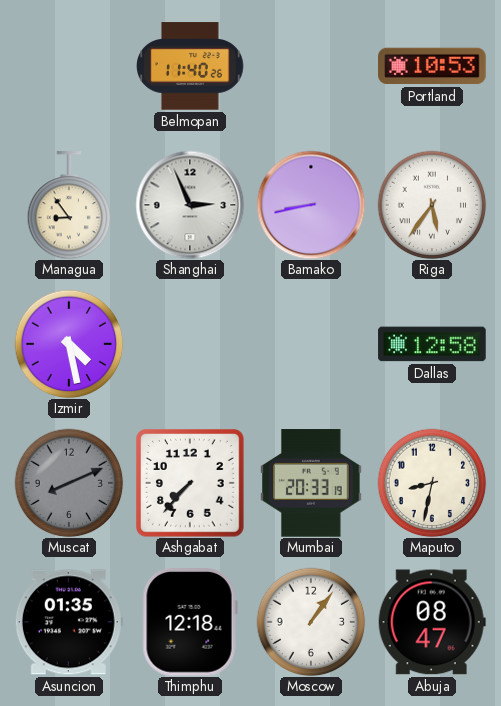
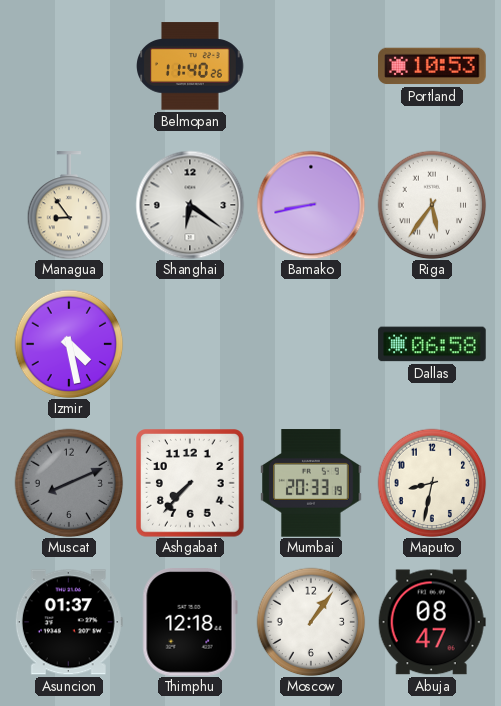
Shanghai: 2:56 -> 6:21 (190, 205)
Dallas: 12:58 -> 06:58 (432, 344)
Asuncion: 01:35 -> 01:37 (69, 622)
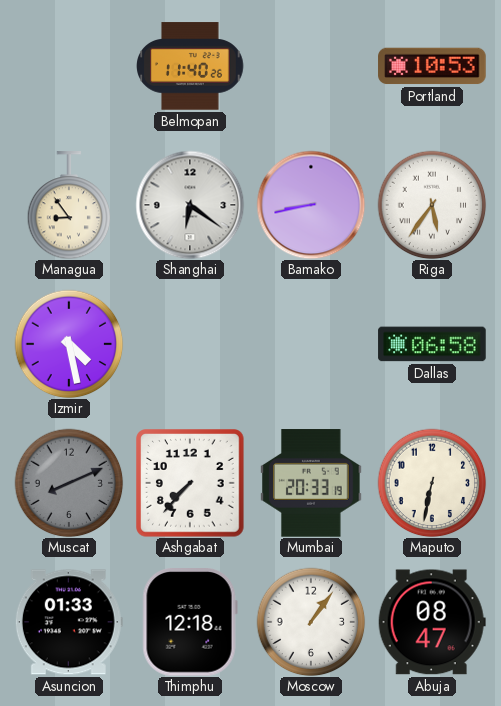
Maputo: 8:32 -> 6:32 (432, 483)
Asuncion: 01:37 -> 01:33 (69, 622)
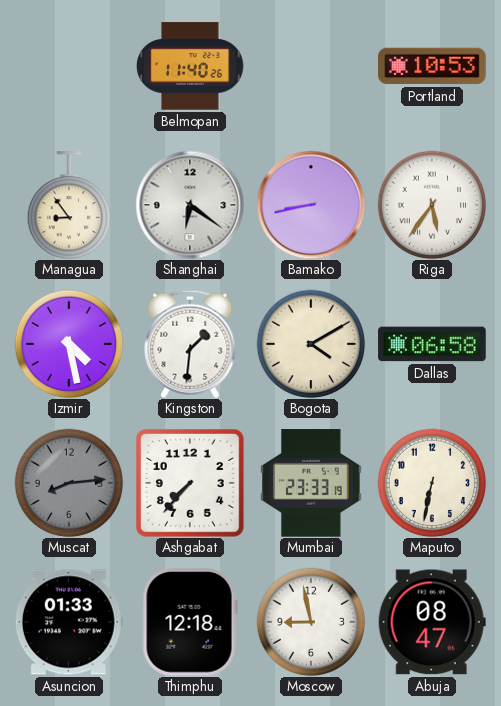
Kingston: none -> 1:31 (190, 344)
Bogota: none -> 4:10 (311, 344)
Muscat: 8:11 -> 8:14 (69, 483)
Mumbai: 20:33 -> 23:33 (311, 483)
Moscow: 1:06 -> 8:58 (311, 622)
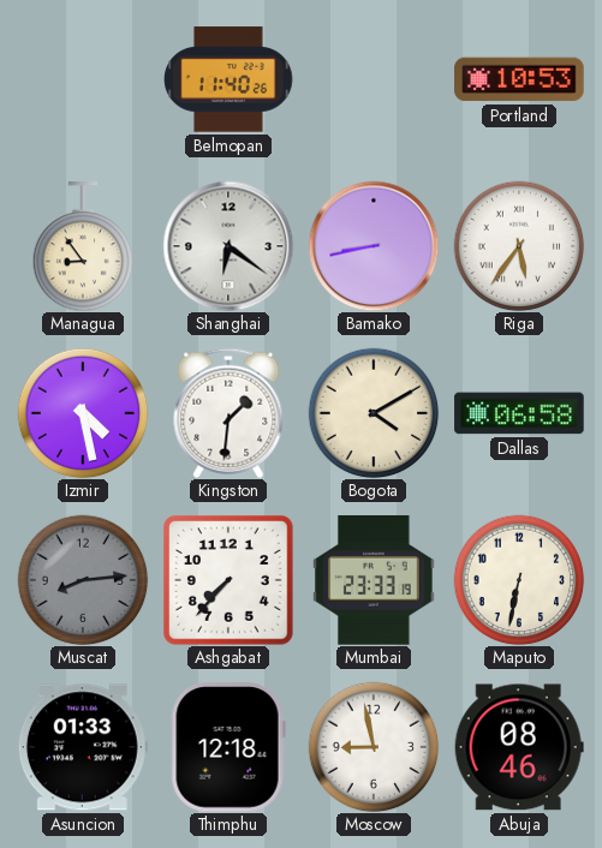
Abuja: 08:47 -> 08:46 (519, 747)
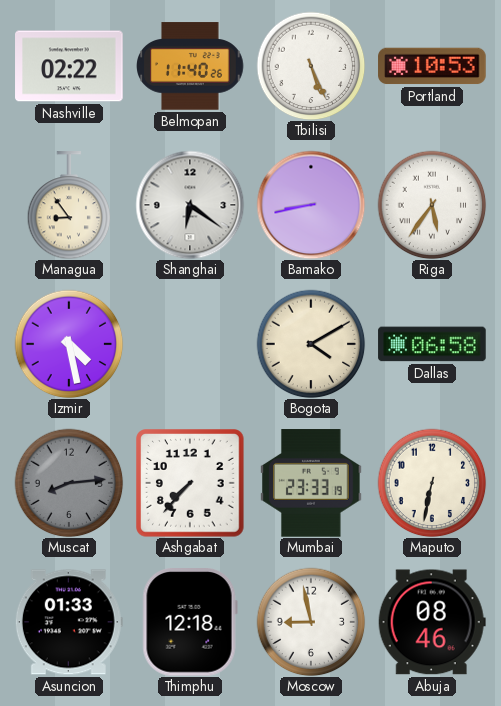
Nashville: none -> 02:22 (69, 66)
Tbilisi: none -> 5:26 (311, 66)
Kingston: 1:31 -> none (228, 413)
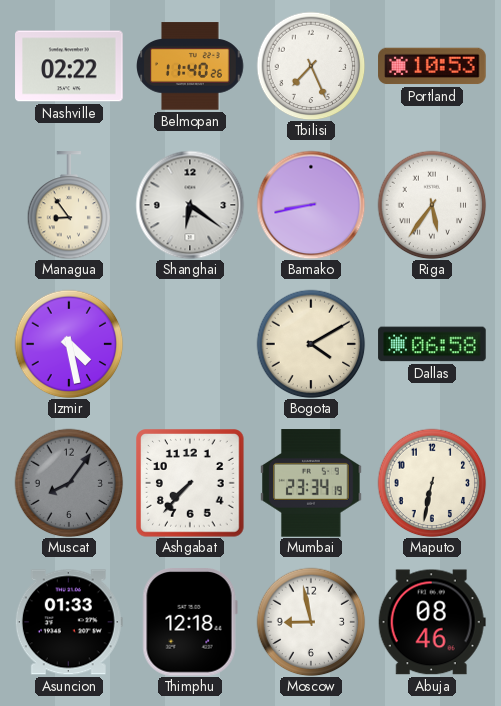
Tbilisi: 5:26 -> 7:26 (311, 66)
Muscat: 8:14 -> 8:06 (69, 483)
Mumbai: 23:33 -> 23:34 (311, 483)
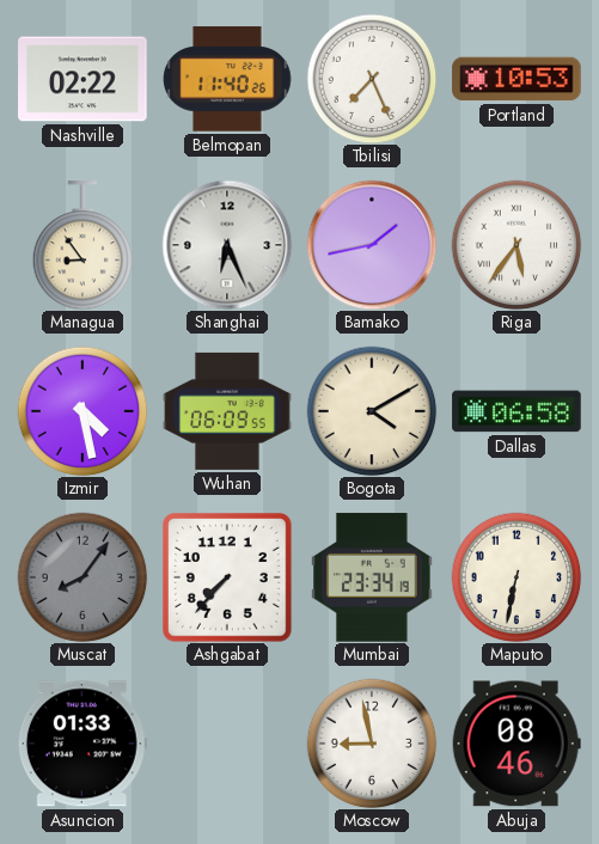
Shanghai: 6:21 -> 6:26 (227, 245)
Bamako: 8:43 -> 1:43 (372, 245)
Wuhan: none -> 06:09 (227, 411)
Thimphu: 12:18 -> none (190, 623)
